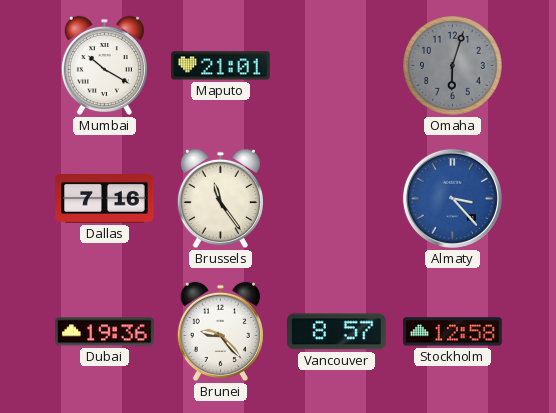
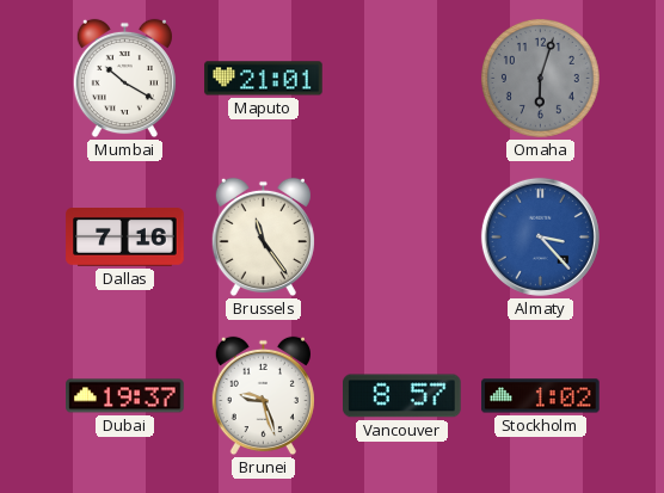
Dubai: 19:36 -> 19:37 (125, 396)
Brunei: 9:23 -> 9:27 (263, 396)
Stockholm: 12:58 -> 1:02 (541, 396)
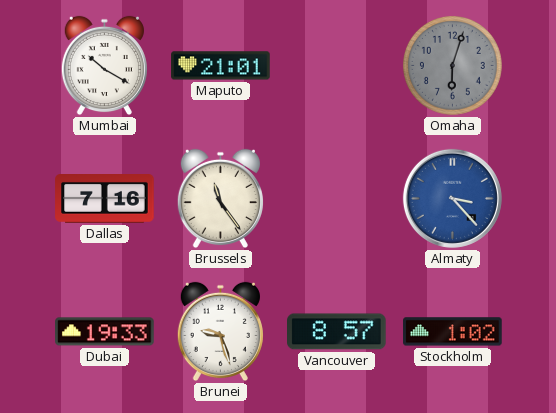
Dubai: 19:37 -> 19:33 (105, 332)
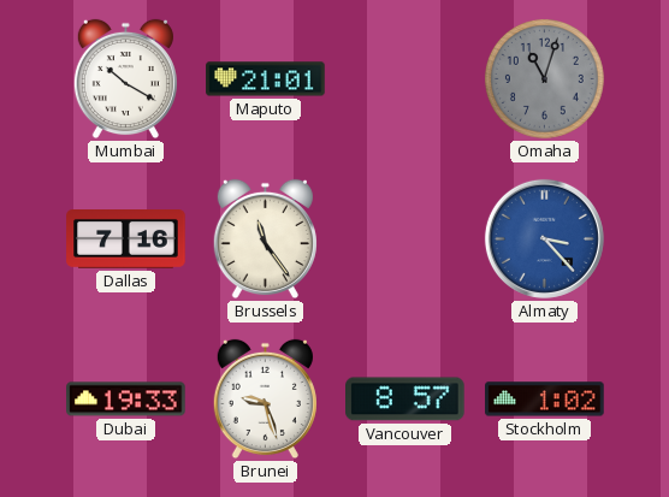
Omaha: 6:03 -> 11:03 (544, 78)
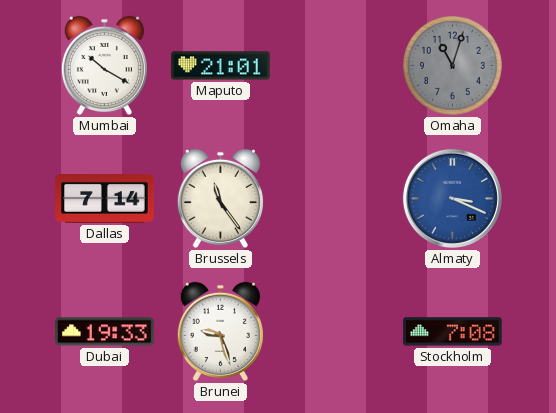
Dallas: 7:16 -> 7:14 (105, 199)
Almaty: 3:23 -> 3:19 (452, 198)
Vancouver: 8:57 -> none (405, 400)
Stockholm: 1:02 -> 7:08 (453, 332)
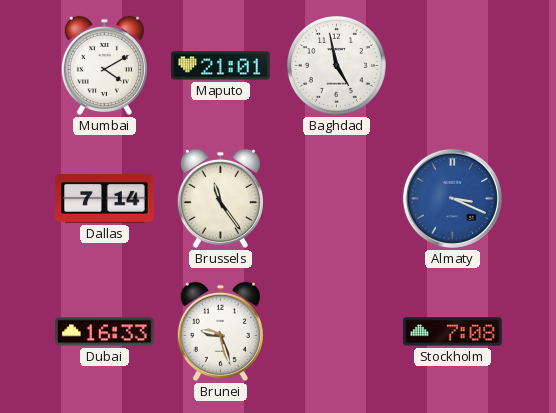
Mumbai: 10:20 -> 4:10 (104, 66)
Baghdad: none -> 4:58 (336, 65)
Omaha: 11:03 -> none (452, 65)
Dubai: 19:33 -> 16:33 (105, 332)
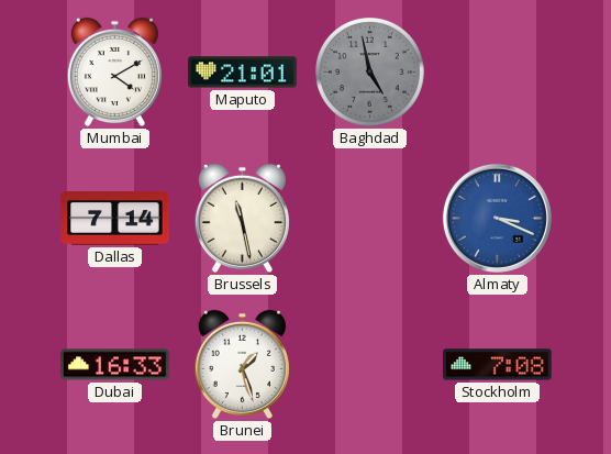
Baghdad dial: white -> grey (369, 71)
Brussels: 11:24 -> 11:28 (242, 219)
Brunei: 9:27 -> 1:27 (242, 365)
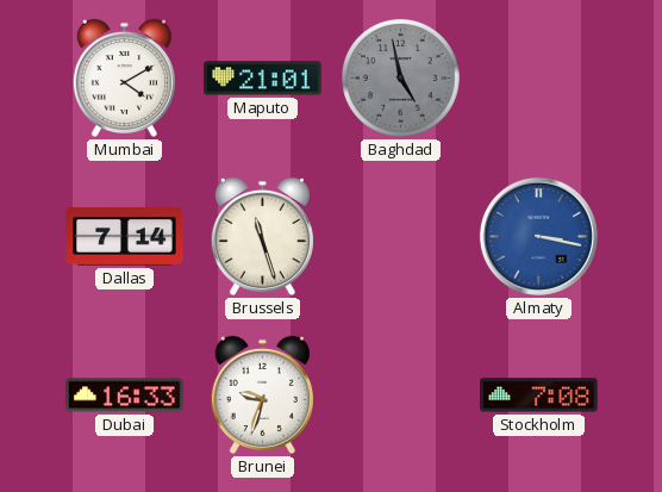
Brussels: 11:28 -> 11:27 (262, 237)
Almaty: 3:19 -> 3:17 (538, 236)
Brunei: 1:27 -> 9:33 (262, 396)
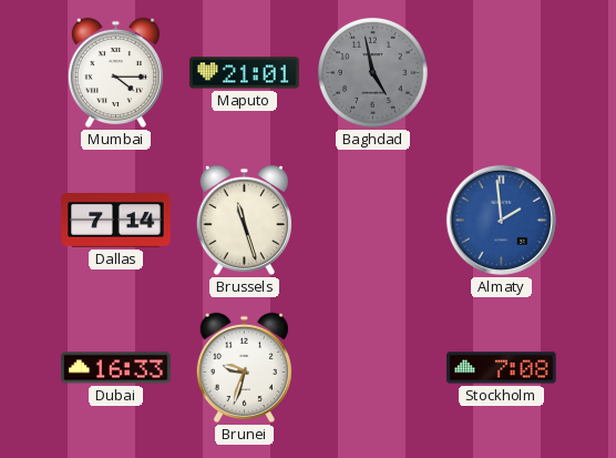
Mumbai: 4:10 -> 4:15 (115, 73)
Almaty: 3:17 -> 1:59 (501, 220)
